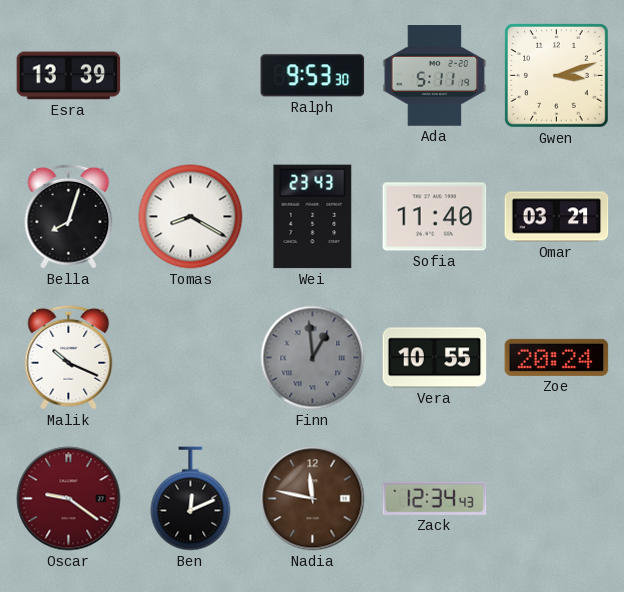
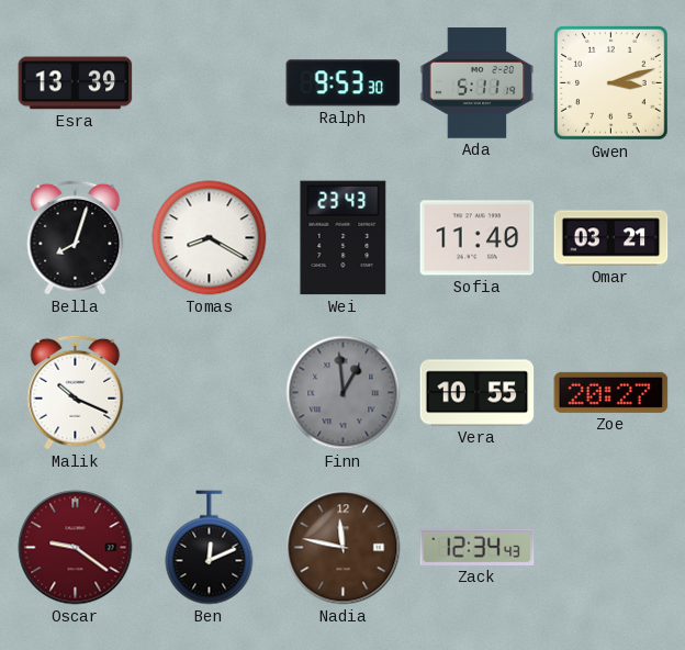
Zoe: 20:24 -> 20:27 (611, 392)
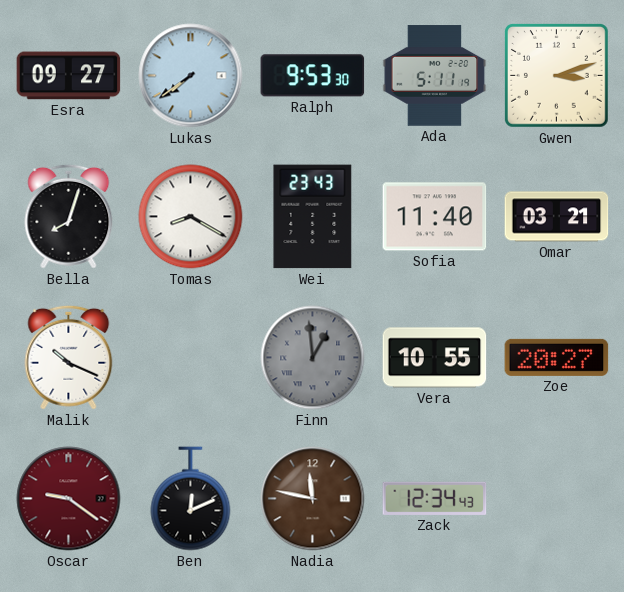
Esra: 13:39 -> 09:27 (69, 76)
Lukas: none -> 7:39 (191, 76)
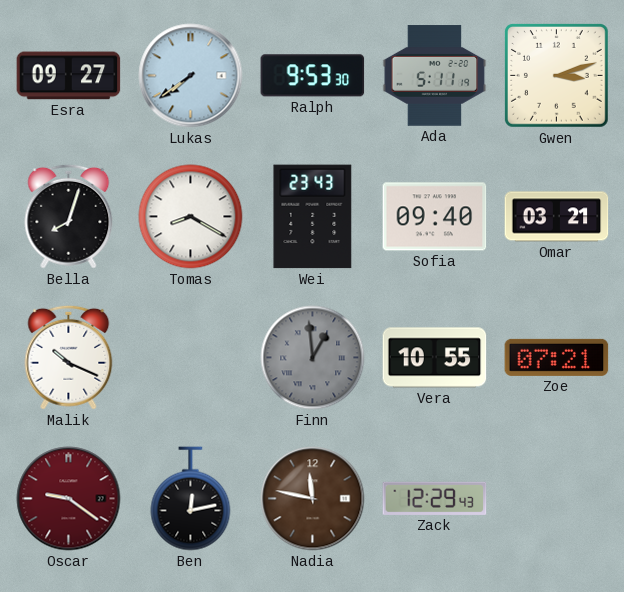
Sofia: 11:40 -> 09:40 (435, 217)
Zoe: 20:27 -> 07:21 (557, 357)
Ben: 12:11 -> 12:13 (191, 499)
Zack: 12:34 -> 12:29 (435, 498)
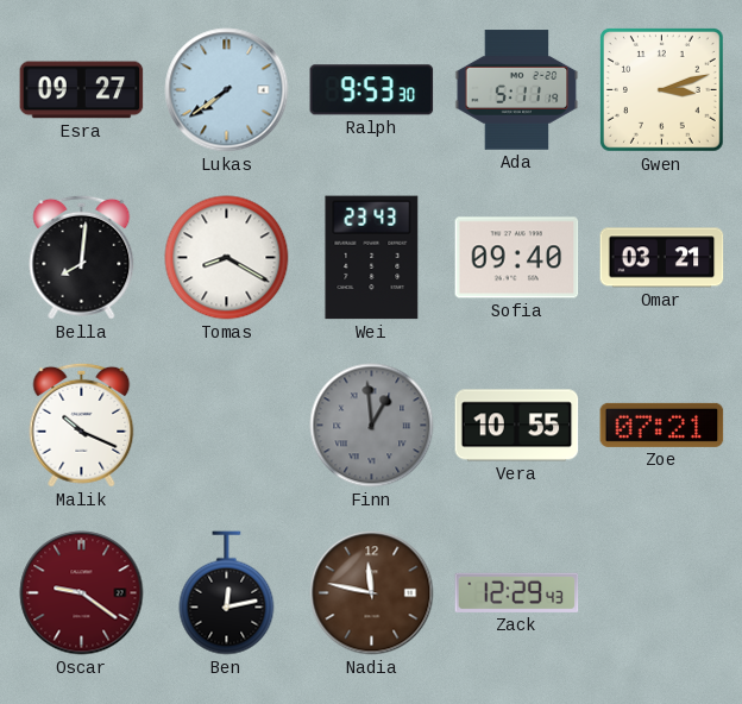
Bella: 8:03 -> 8:01 (82, 257)
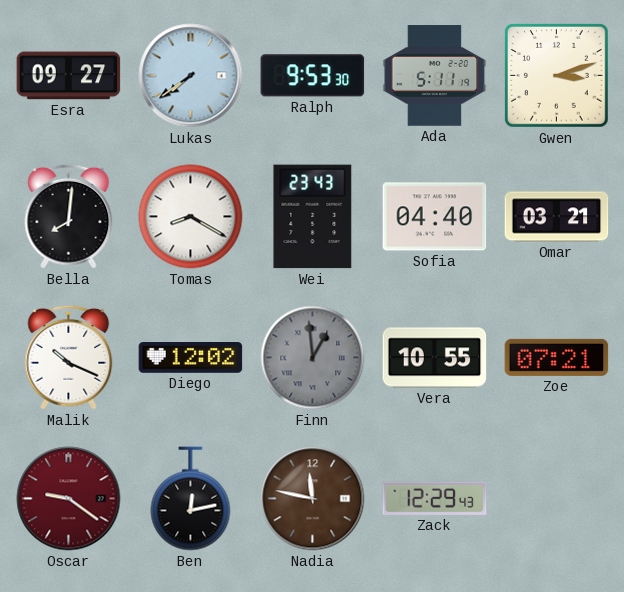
Sofia: 09:40 -> 04:40 (435, 217)
Diego: none -> 12:02 (191, 358)
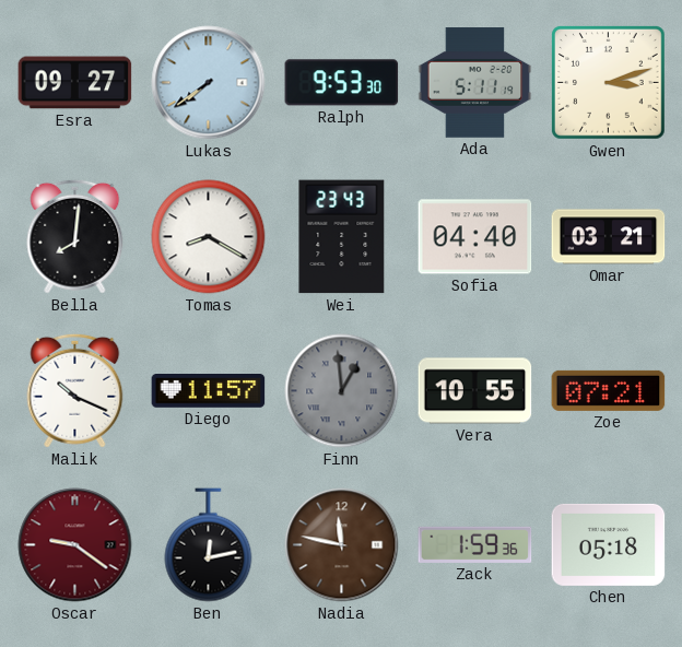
Diego: 12:02 -> 11:57 (209, 391)
Zack: 12:29 -> 1:59 (475, 544)
Chen: none -> 05:18 (609, 544)
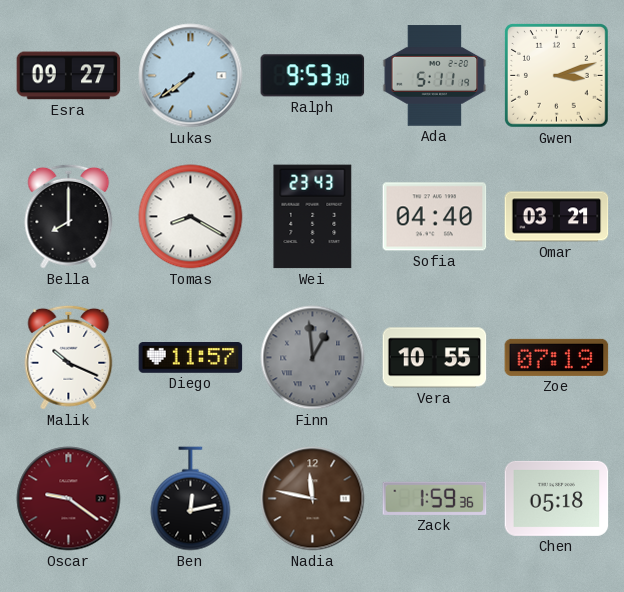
Bella: 8:01 -> 8:00 (69, 216)
Zoe: 07:21 -> 07:19 (557, 357)
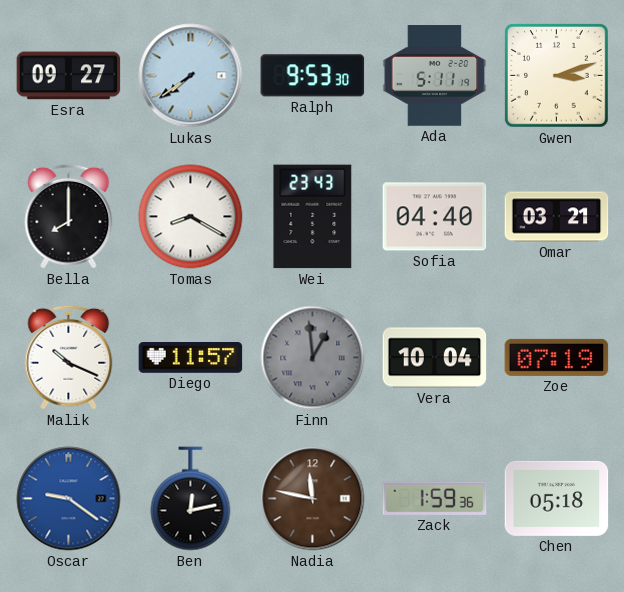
Vera: 10:55 -> 10:04 (435, 358)
Oscar dial: burgundy -> blue (69, 499)
